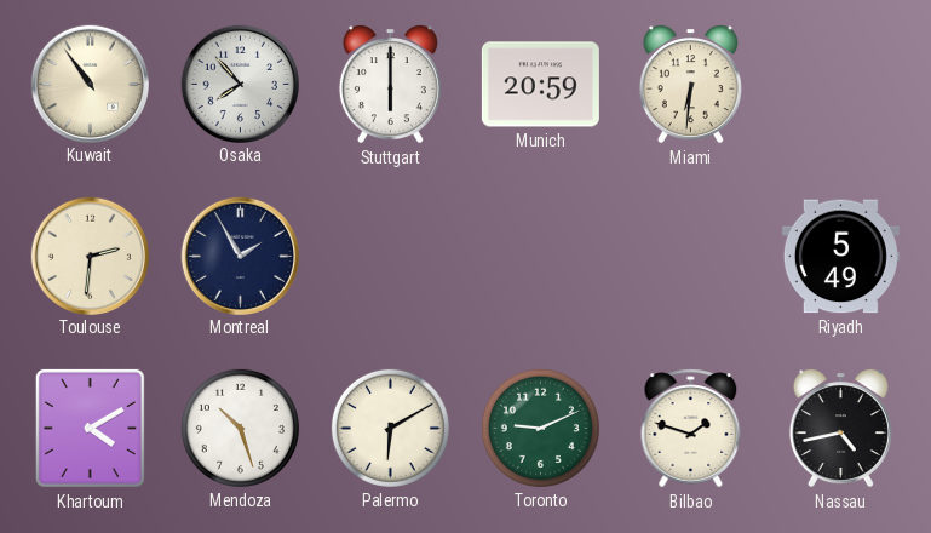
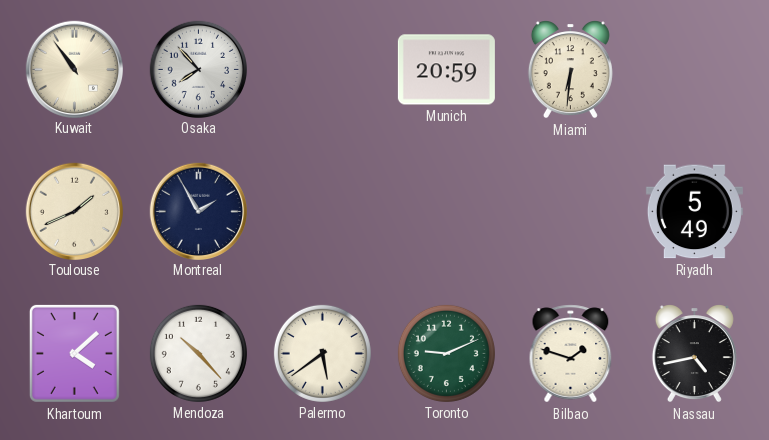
Stuttgart: 6:00 -> none (390, 85)
Toulouse: 2:31 -> 1:41 (74, 211)
Khartoum: 4:10 -> 4:08 (74, 353)
Mendoza: 10:27 -> 10:23 (198, 353)
Palermo: 6:10 -> 5:39 (322, 353)
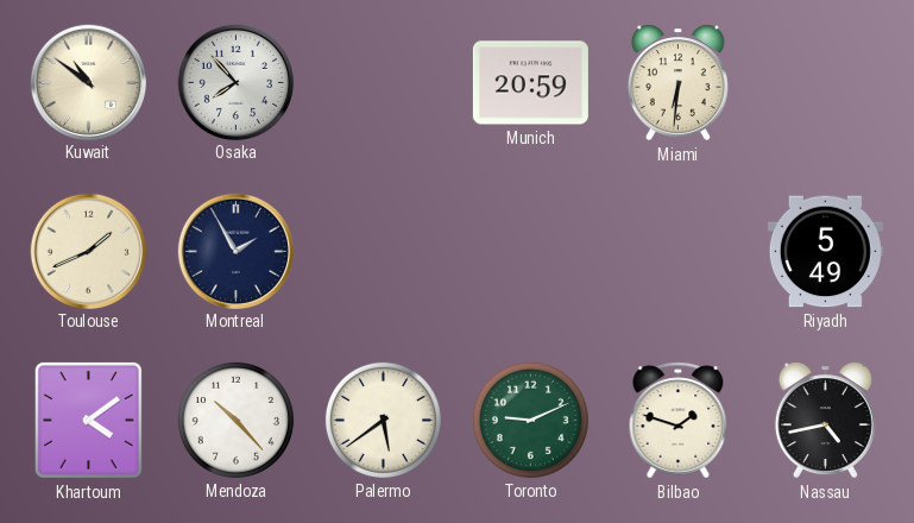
Kuwait: 10:54 -> 10:51 (88, 82)
Khartoum: 4:08 -> 4:09 (88, 420)
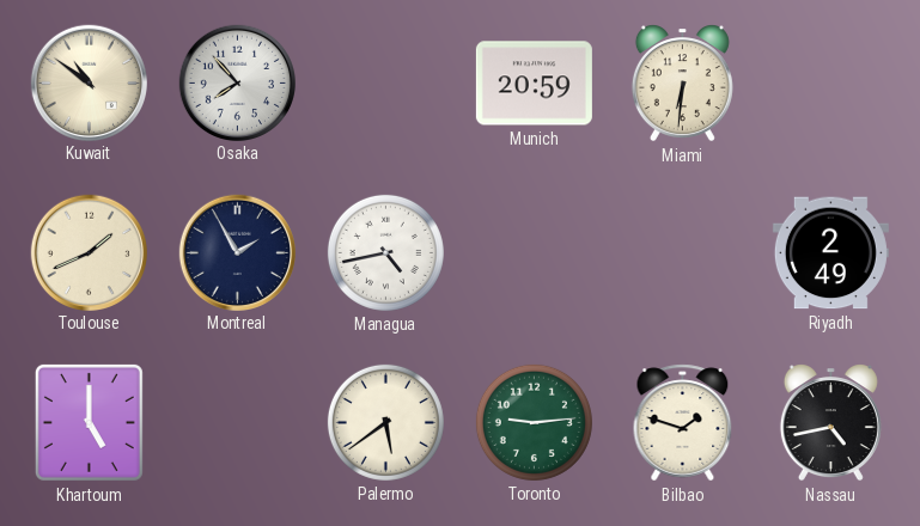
Managua: none -> 4:43 (385, 252)
Riyadh: 5:49 -> 2:49 (830, 253)
Khartoum: 4:09 -> 5:00 (89, 422)
Mendoza: 10:23 -> none (235, 420)
Toronto: 9:11 -> 9:14 (534, 422)
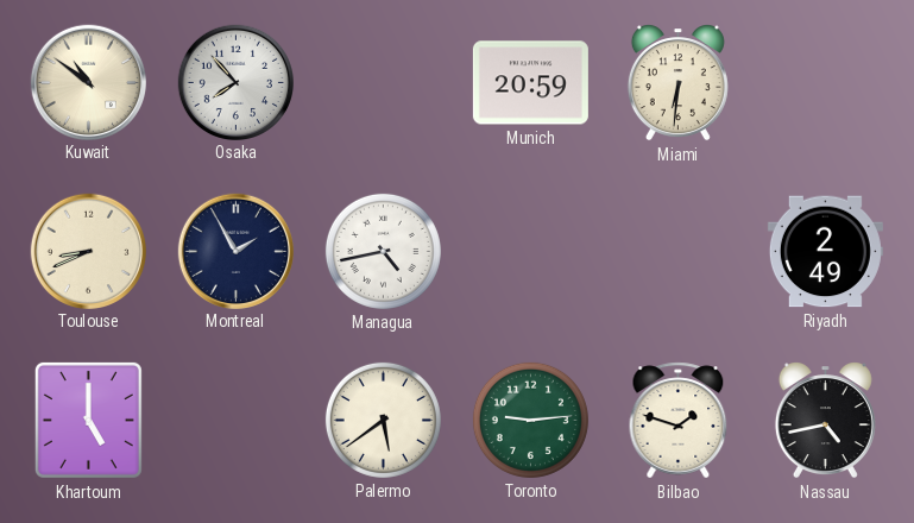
Toulouse: 1:41 -> 8:41 (88, 251)
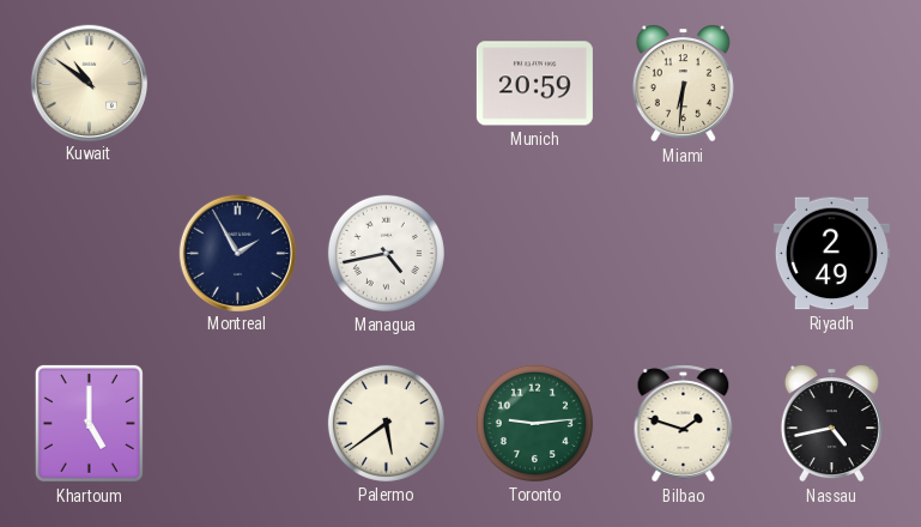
Osaka: 7:53 -> none (235, 82)
Toulouse: 8:41 -> none (88, 251)
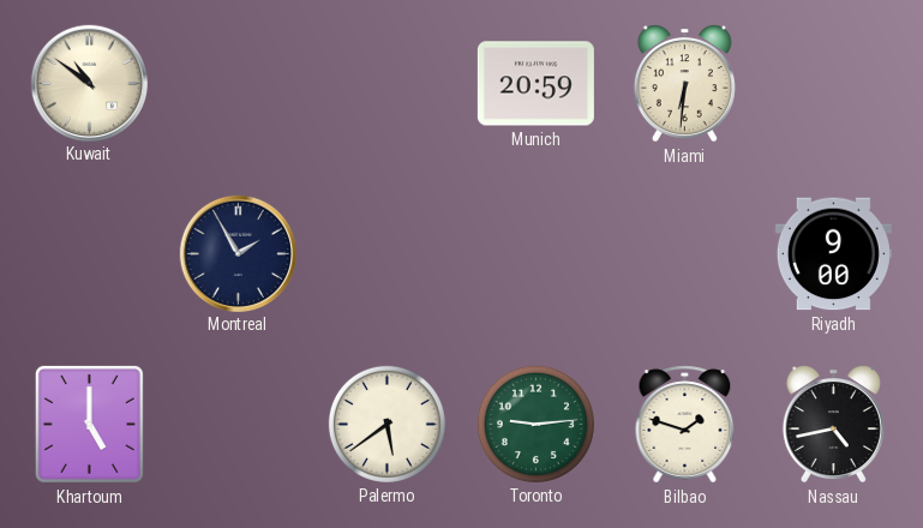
Managua: 4:43 -> none (386, 253)
Riyadh: 2:49 -> 9:00 (833, 254)
